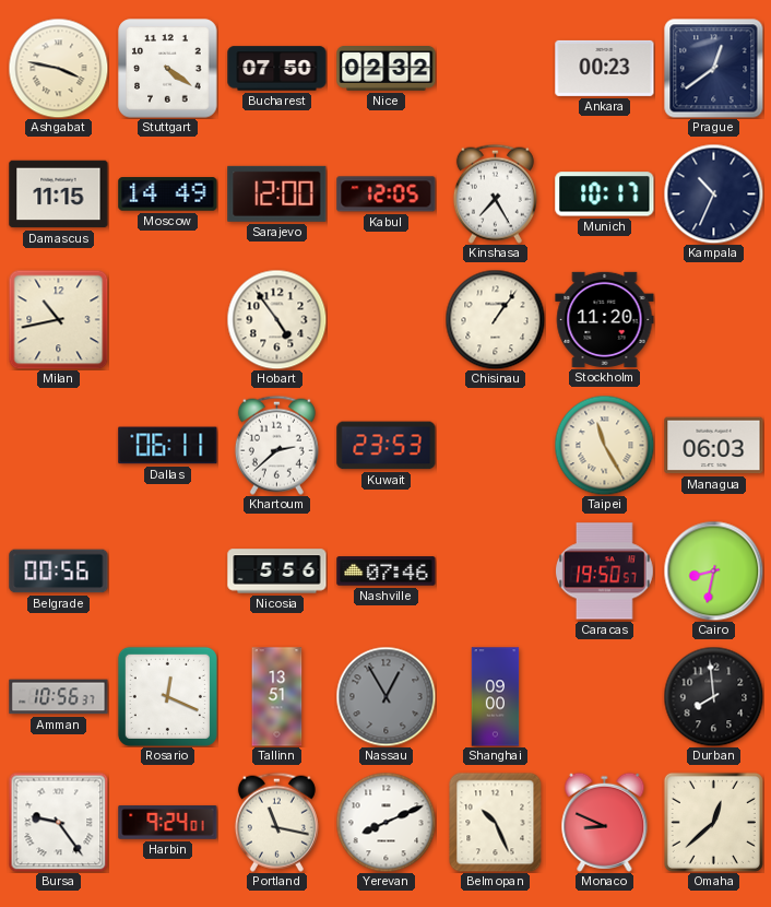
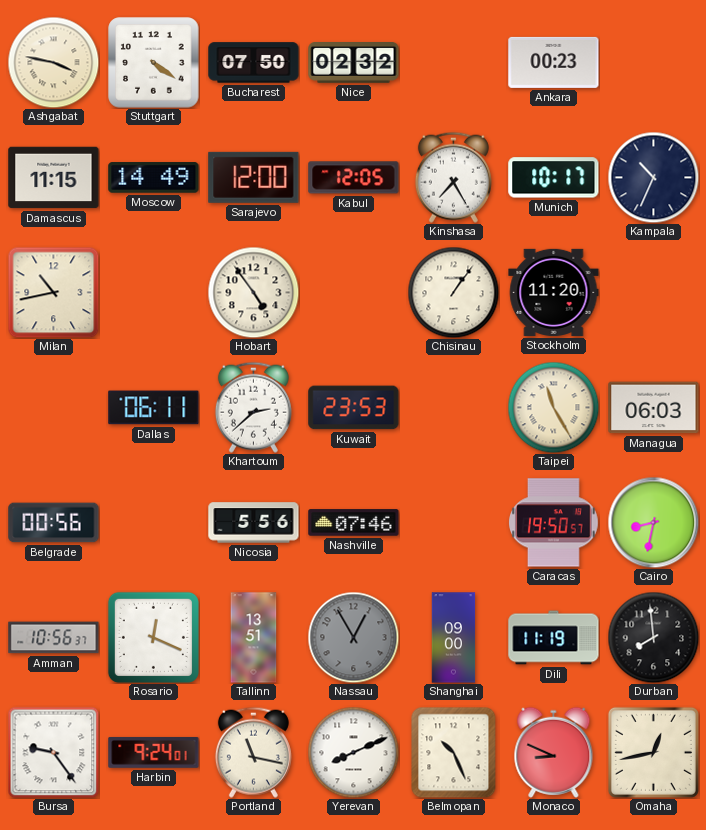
Prague: 12:39 -> none (713, 68)
Dili: none -> 11:19 (554, 638)
Omaha: 12:38 -> 12:43 (653, 752)
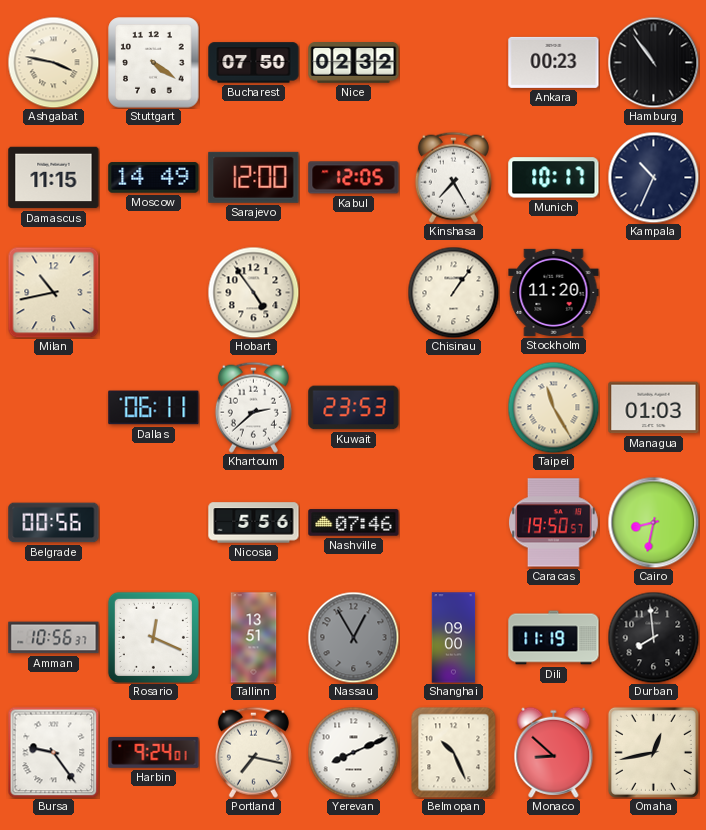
Hamburg: none -> 10:54 (653, 62)
Managua: 06:03 -> 01:03 (654, 408)
Portland: 11:17 -> 7:17 (253, 752)
Monaco: 8:49 -> 8:52 (554, 752)
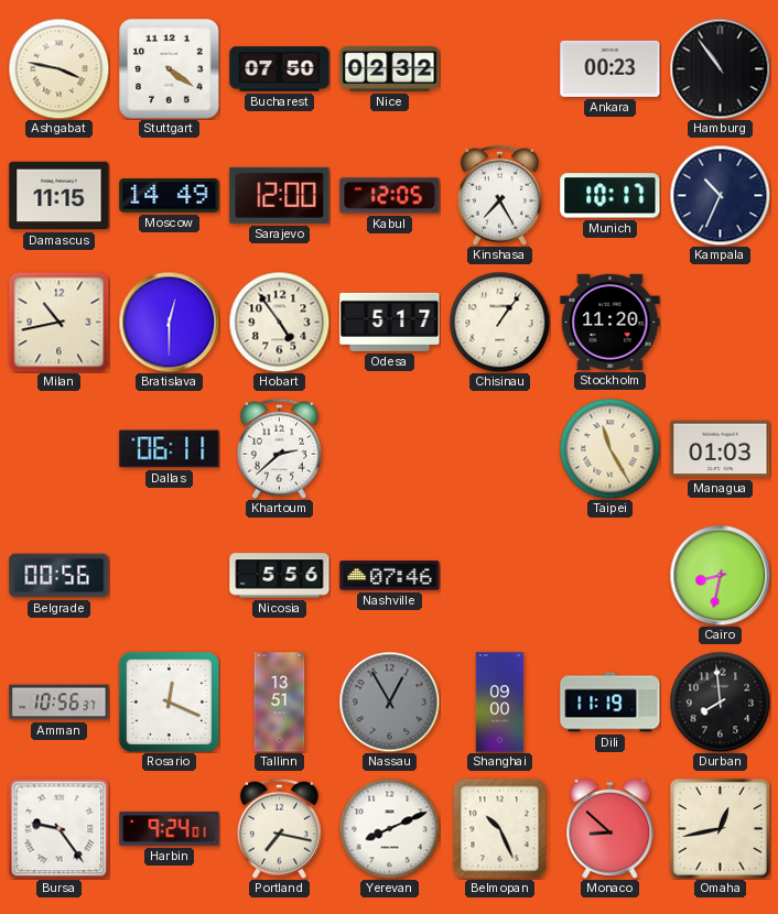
Bratislava: none -> 12:30 (169, 322)
Odesa: none -> 5:17 (390, 322)
Kuwait: 23:53 -> none (354, 408)
Caracas: 19:50 -> none (554, 523)
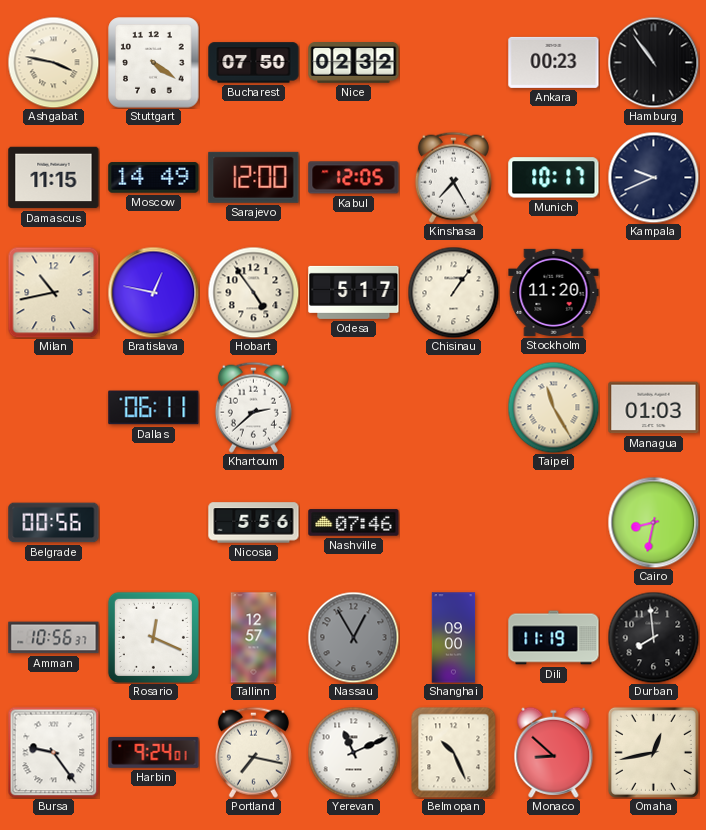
Kampala: 10:34 -> 9:41 (653, 177)
Bratislava: 12:30 -> 12:47 (153, 292)
Tallinn: 13:51 -> 12:57 (254, 638)
Yerevan: 8:11 -> 11:11 (353, 752)
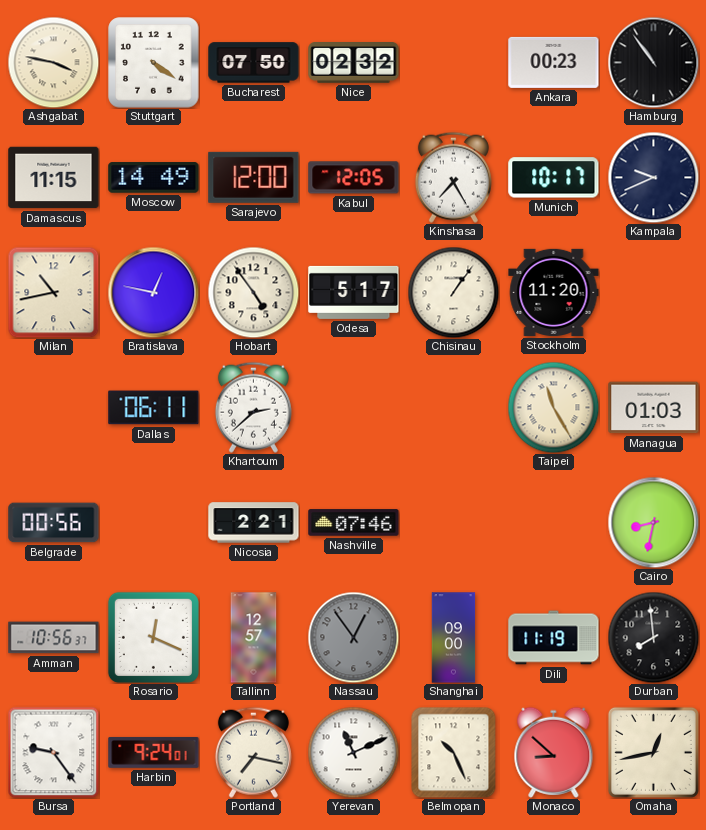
Nicosia: 5:56 -> 2:21 (254, 523)
Nassau: 12:55 -> 12:54 (353, 637)
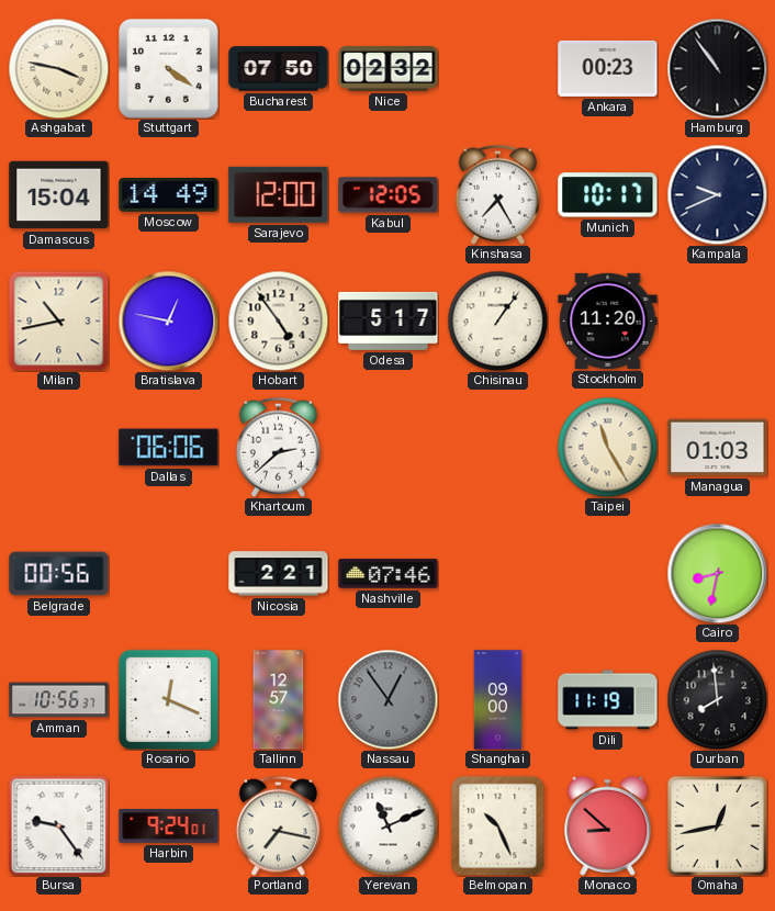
Damascus: 11:15 -> 15:04 (59, 195)
Dallas: 06:11 -> 06:06 (169, 448)
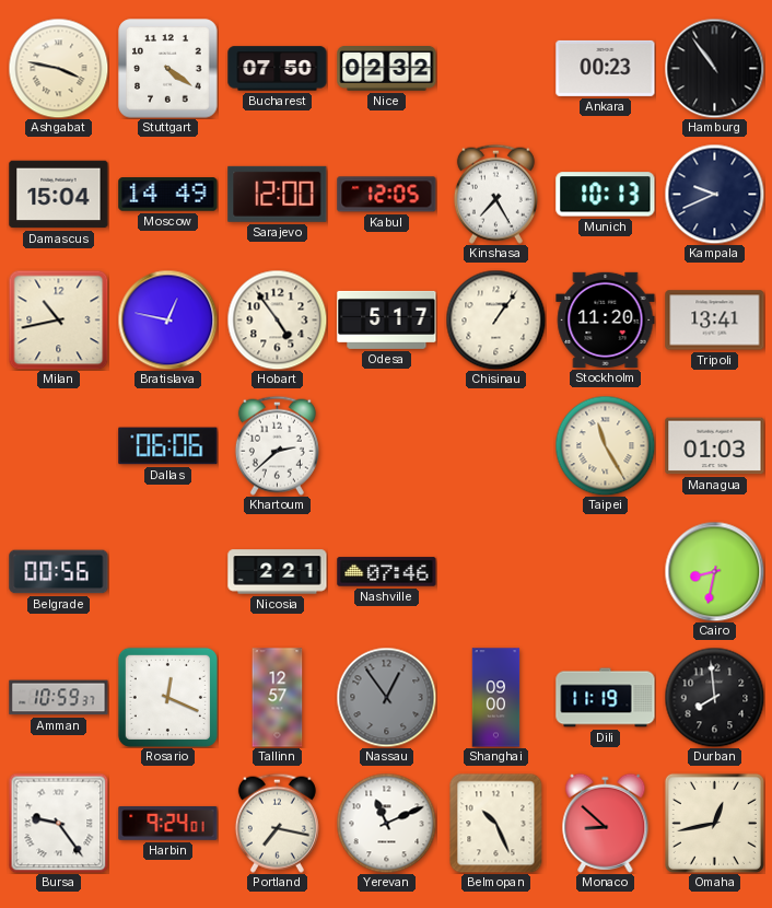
Munich: 10:17 -> 10:13 (606, 195)
Tripoli: none -> 13:41 (715, 321)
Amman: 10:56 -> 10:59 (59, 698)
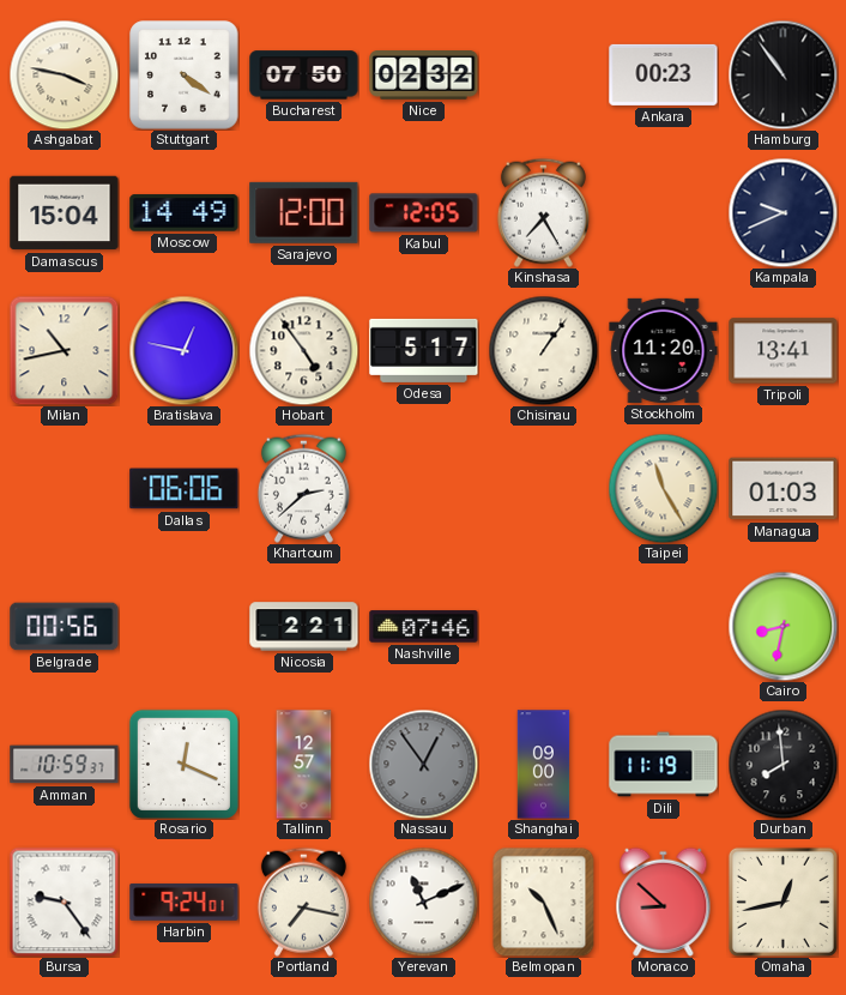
Munich: 10:13 -> none (606, 195)
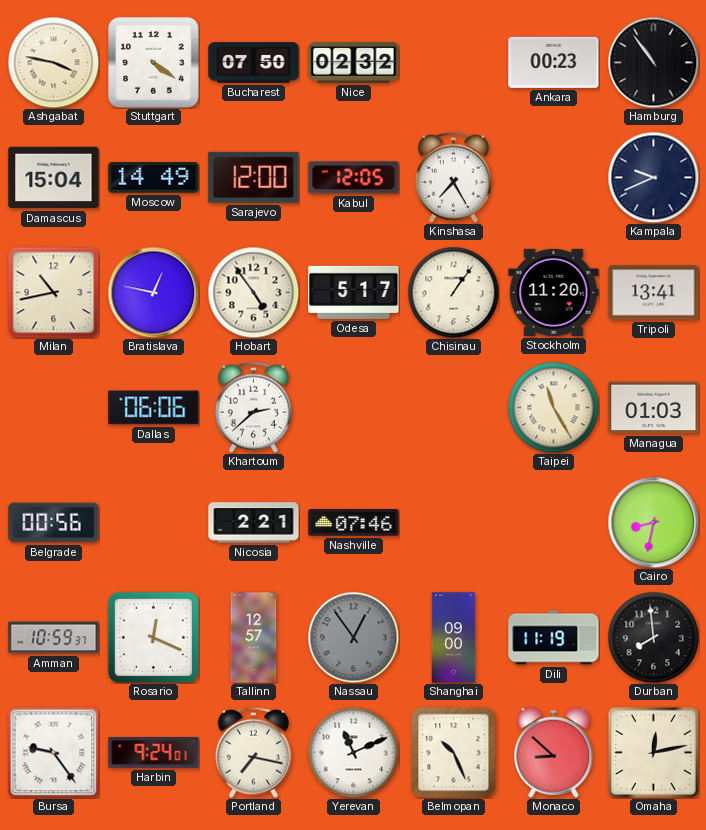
Omaha: 12:43 -> 12:13 (653, 752)
